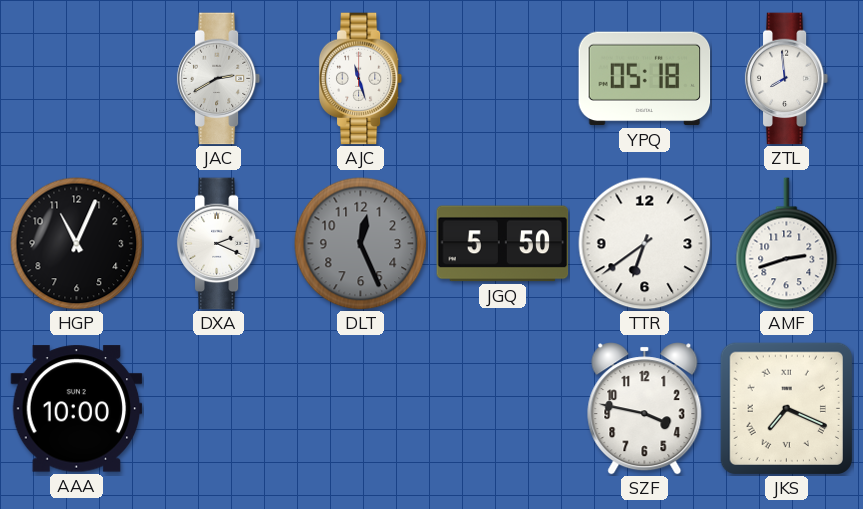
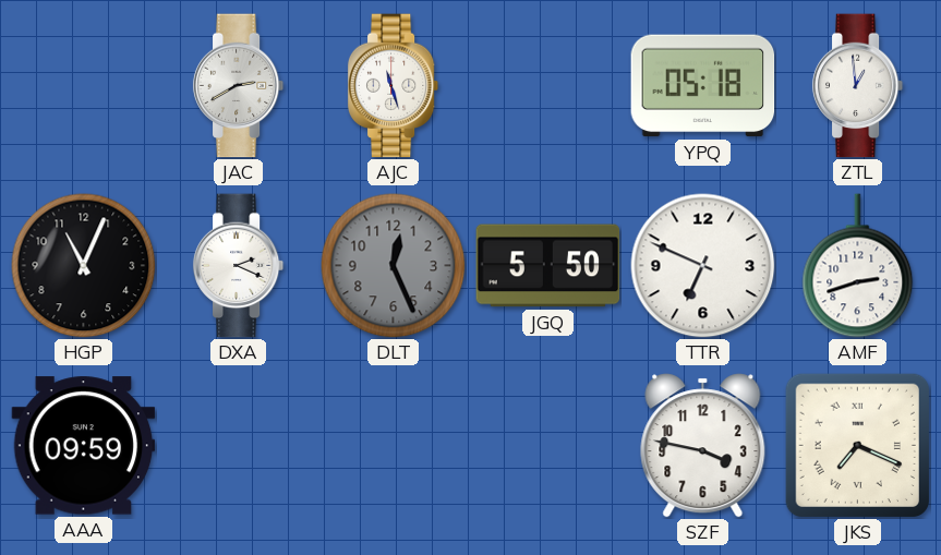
ZTL: 7:59 -> 12:59 (858, 86)
TTR: 6:39 -> 6:49 (703, 266)
AAA: 10:00 -> 09:59 (84, 446)
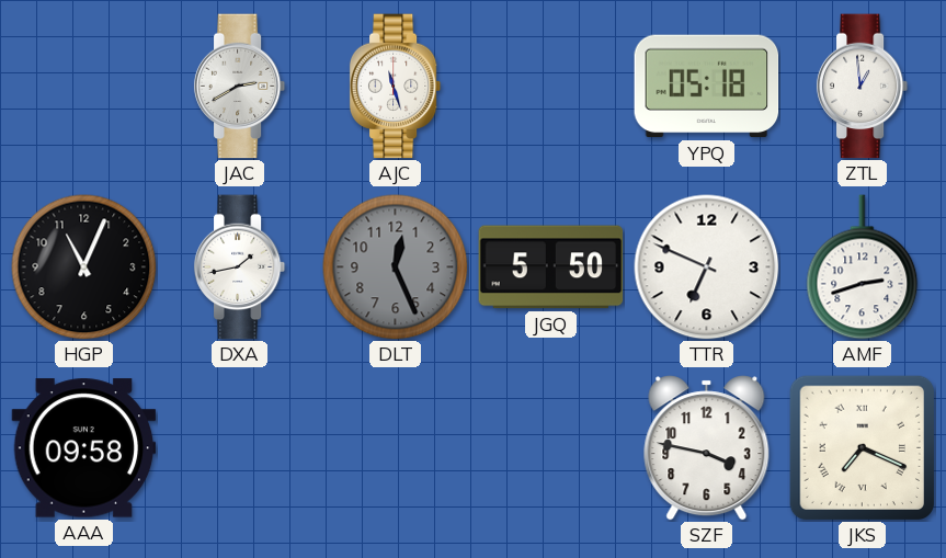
DXA: 2:19 -> 1:43 (240, 267)
AAA: 09:59 -> 09:58 (84, 448)
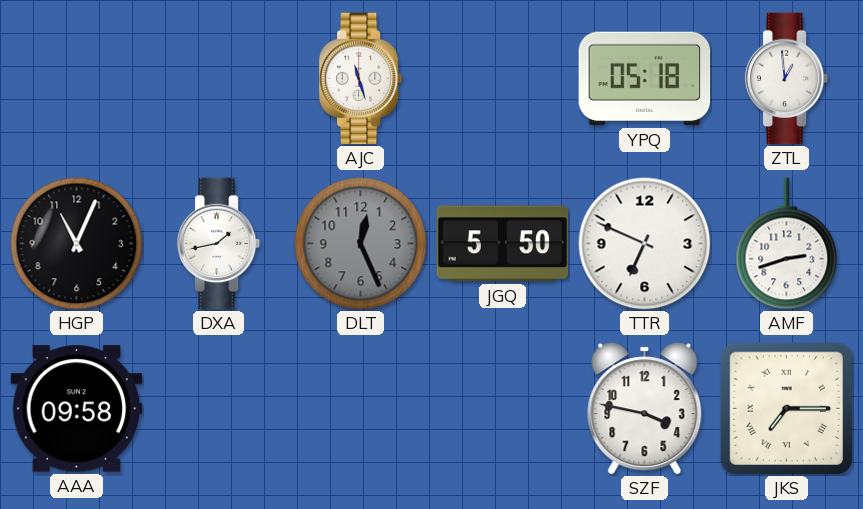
JAC: 2:40 -> none (240, 87)
JKS: 7:19 -> 7:15 (786, 408)
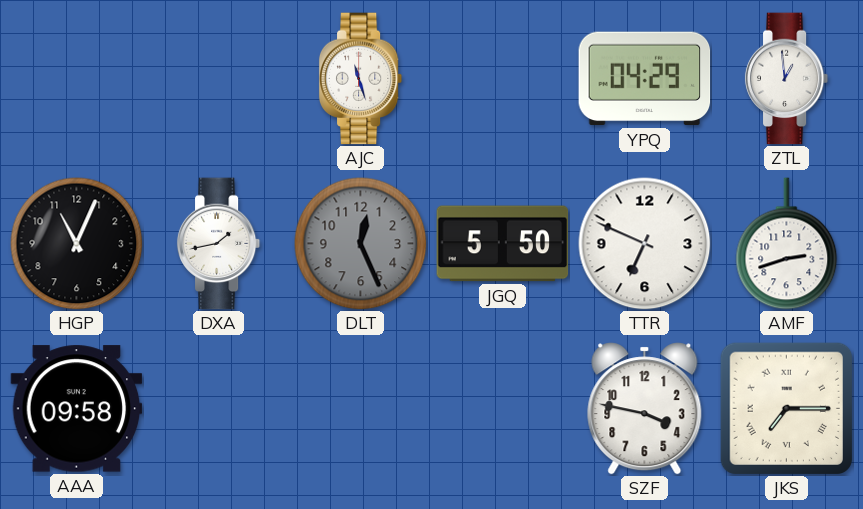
YPQ: 05:18 -> 04:29 (645, 79)
